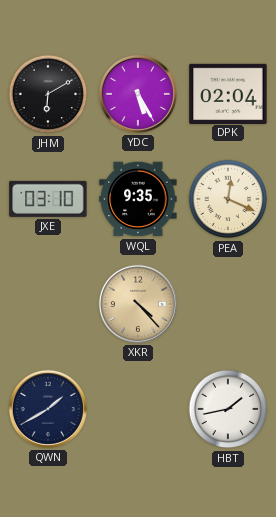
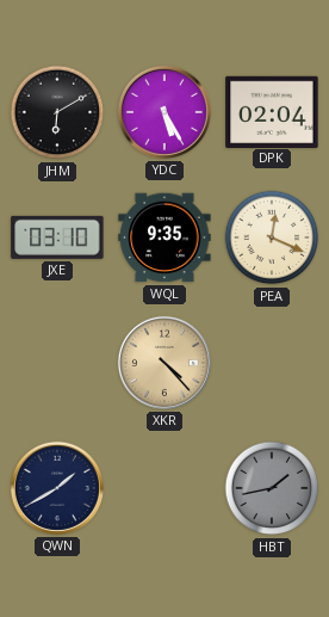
HBT dial: white -> grey (272, 488)
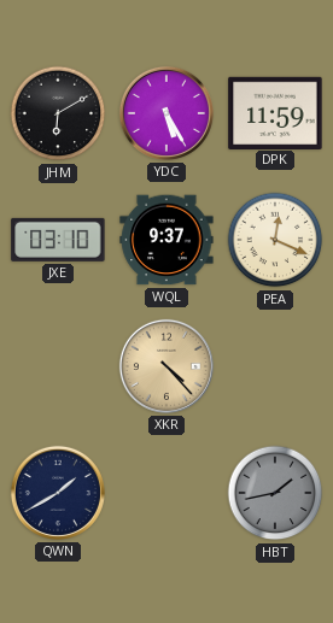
DPK: 02:04 -> 11:59 (275, 112)
WQL: 9:35 -> 9:37 (166, 240)
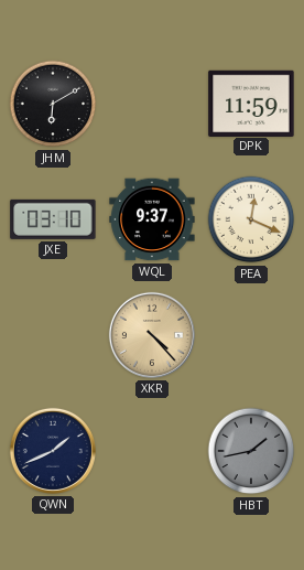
YDC: 5:25 -> none (166, 113)
QWN: 1:40 -> 1:41 (53, 451)
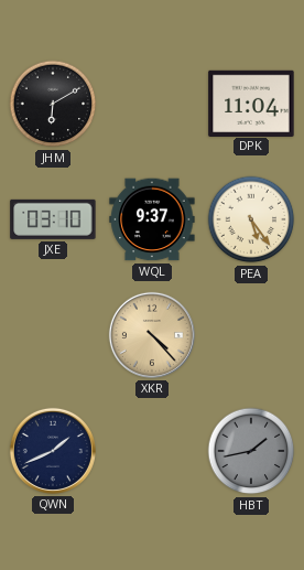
DPK: 11:59 -> 11:04 (251, 103)
PEA: 12:19 -> 5:24 (251, 219)
